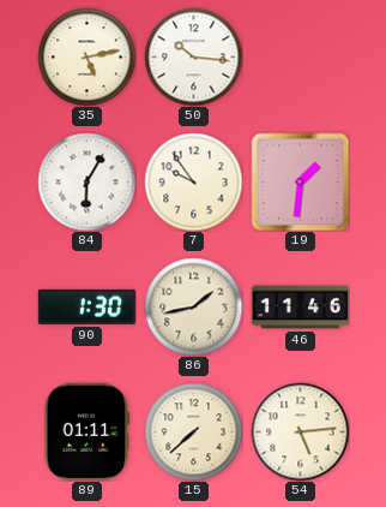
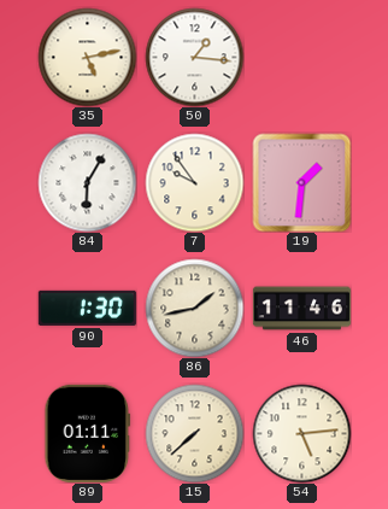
50: 10:16 -> 1:16 (194, 57)
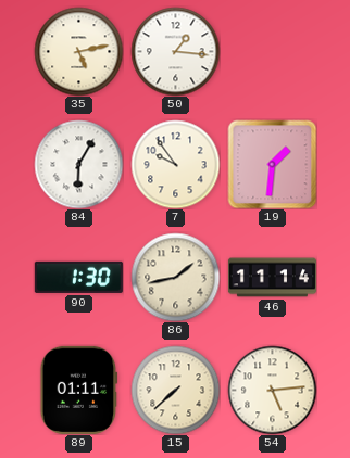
46: 11:46 -> 11:14 (272, 278)
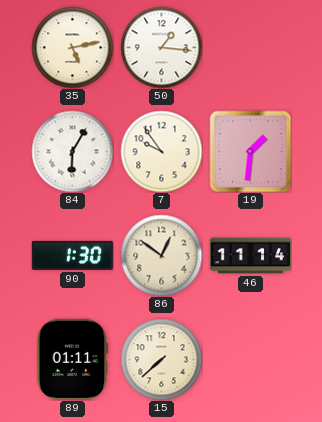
86: 1:43 -> 12:51 (161, 255)
54: 5:14 -> none (272, 390)
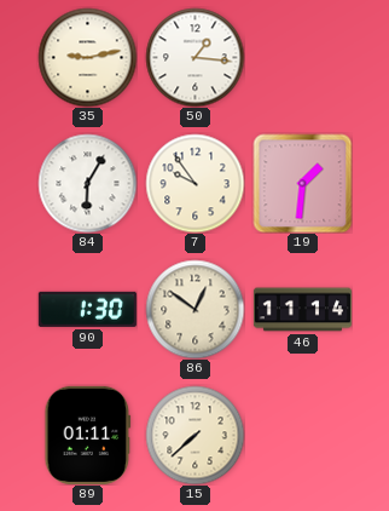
35: 5:13 -> 9:13 (87, 57)
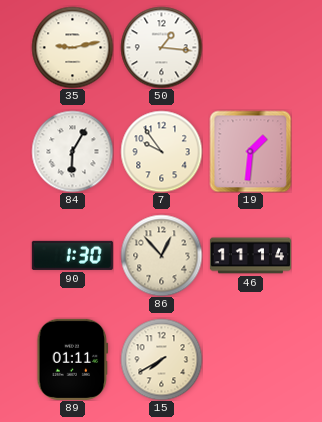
86: 12:51 -> 12:53 (161, 255)
15: 7:38 -> 7:40 (161, 359)
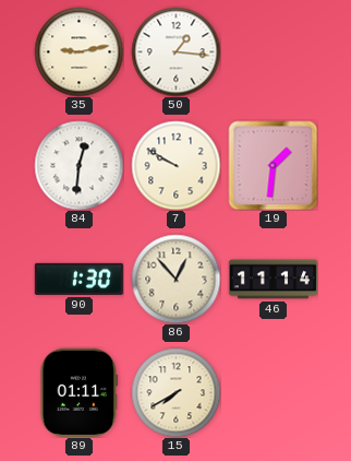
84: 6:05 -> 12:31 (78, 165)
7: 9:54 -> 9:50 (175, 165)
